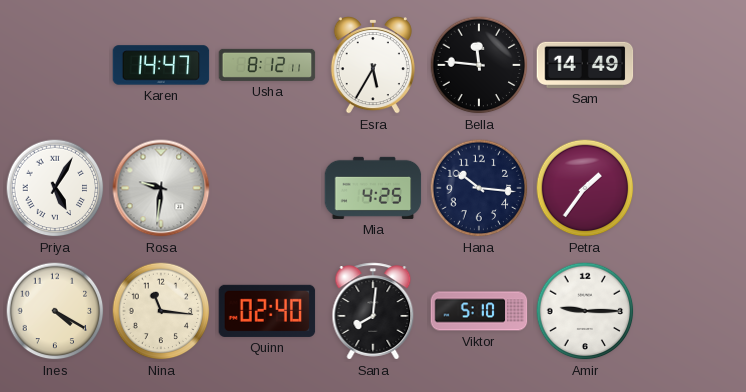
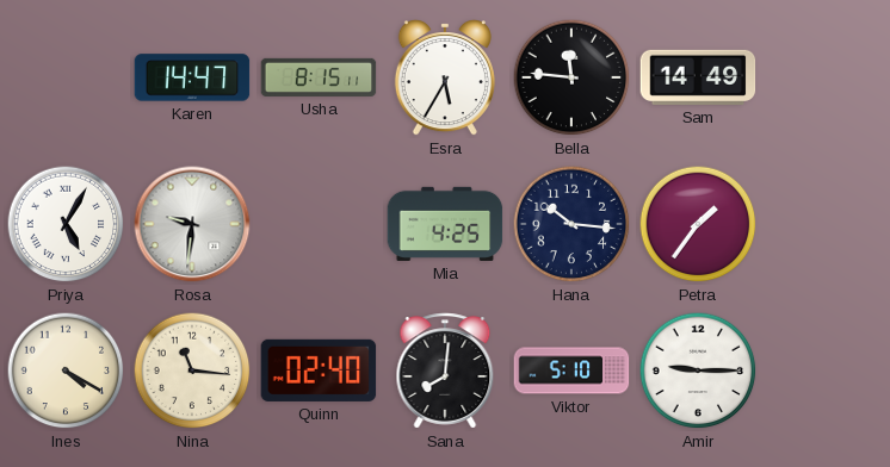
Usha: 8:12 -> 8:15 (319, 77)
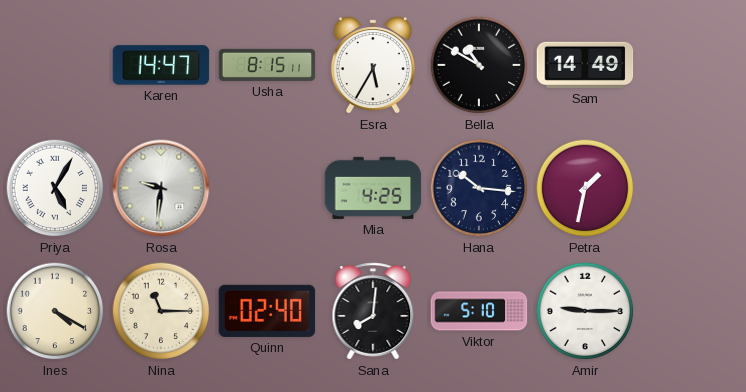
Bella: 11:46 -> 10:50 (479, 65)
Petra: 1:36 -> 1:32 (585, 188)
Nina: 11:16 -> 11:15 (161, 311)
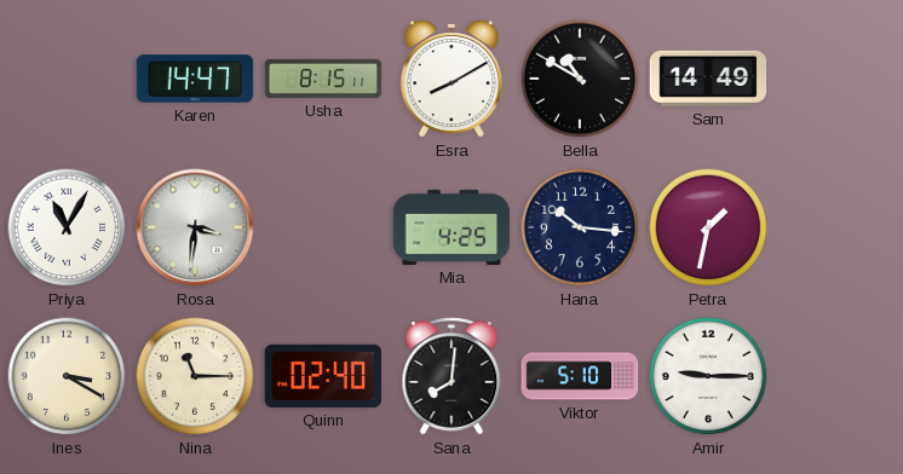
Esra: 5:35 -> 8:10 (451, 80)
Priya: 5:05 -> 11:05 (67, 227)
Rosa: 9:31 -> 3:31 (195, 227)
Ines: 4:20 -> 3:20 (67, 376)
